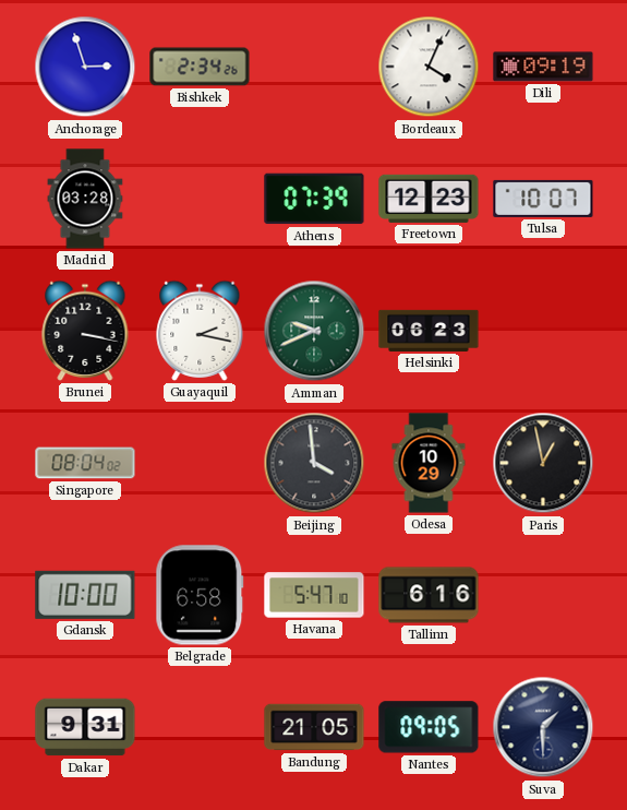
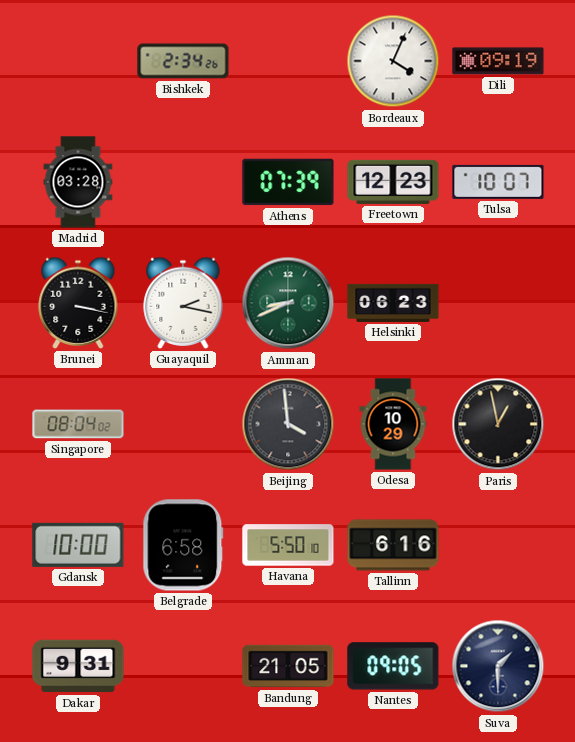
Anchorage: 2:57 -> none (85, 67)
Amman: 9:41 -> 8:41 (288, 303)
Havana: 5:47 -> 5:50 (288, 545)
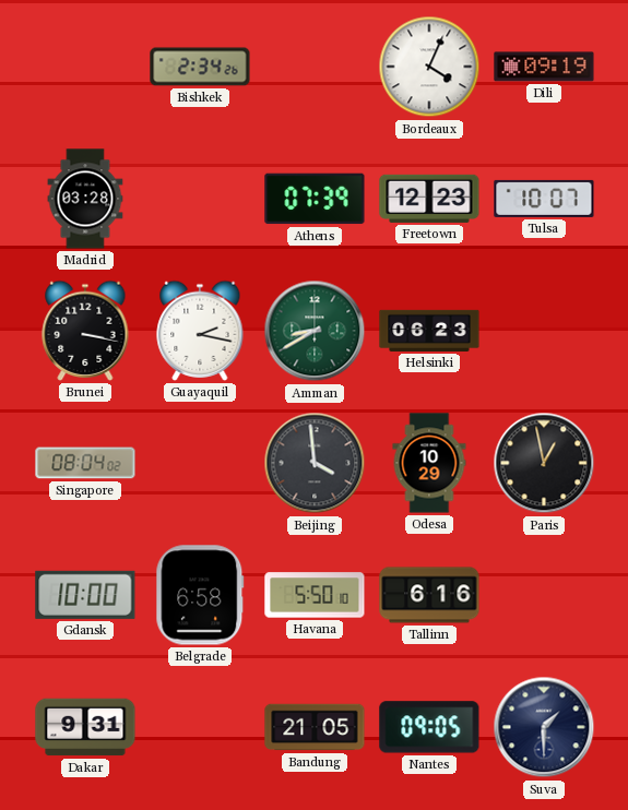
Amman: 8:41 -> 8:40 (315, 331)
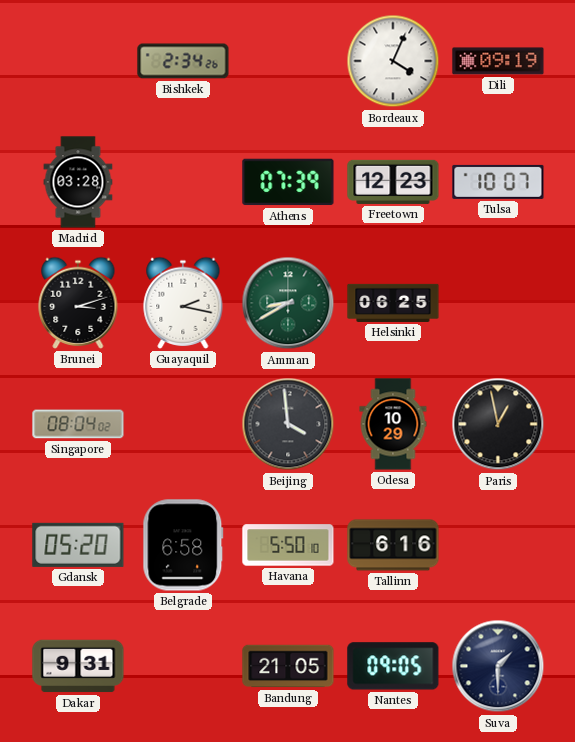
Brunei: 3:17 -> 3:12 (78, 303)
Helsinki: 06:23 -> 06:25 (393, 303)
Gdansk: 10:00 -> 05:20 (78, 545)
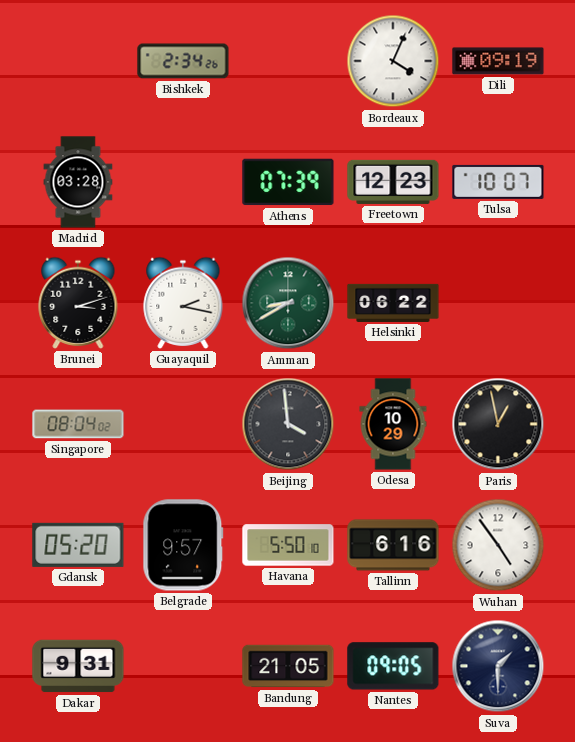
Helsinki: 06:25 -> 06:22 (393, 303)
Belgrade: 6:58 -> 9:57 (183, 545)
Wuhan: none -> 4:54 (498, 545)
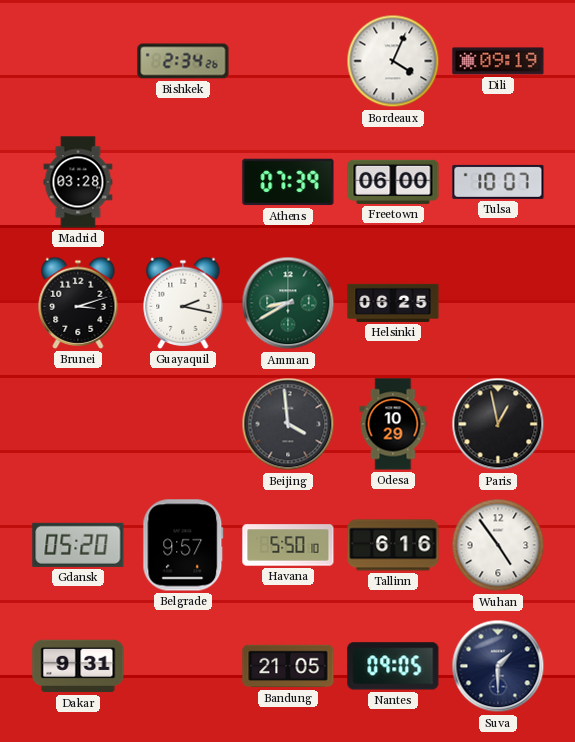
Freetown: 12:23 -> 06:00 (393, 182)
Helsinki: 06:22 -> 06:25 (393, 303)
Singapore: 08:04 -> none (78, 424)
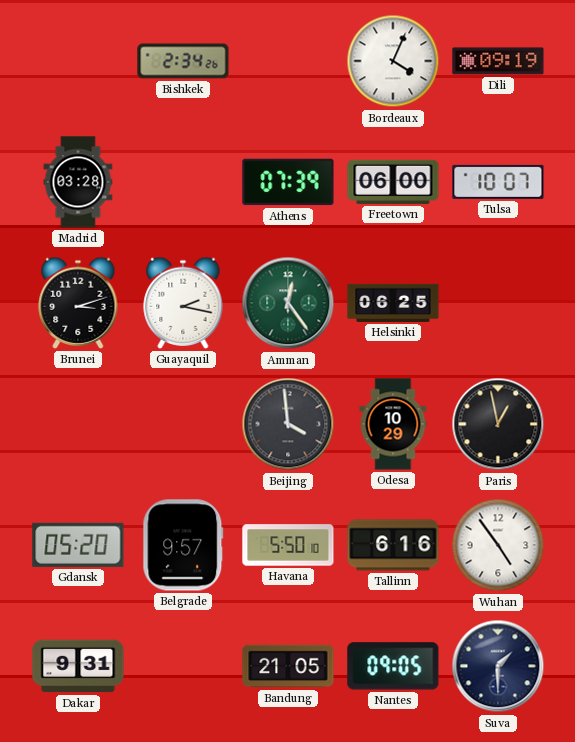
Amman: 8:40 -> 12:24 (288, 303)
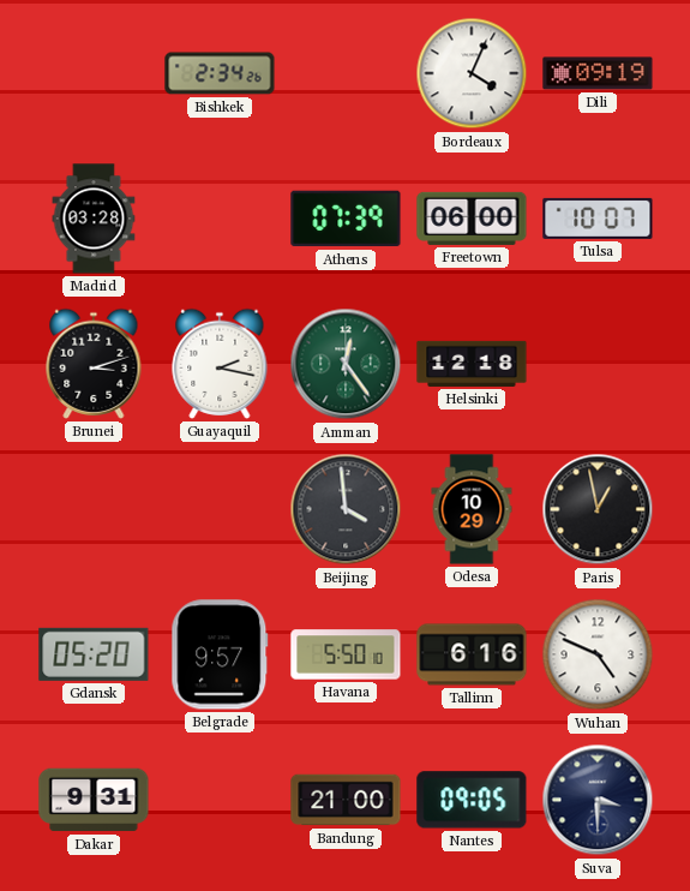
Helsinki: 06:25 -> 12:18 (472, 364)
Wuhan: 4:54 -> 4:49 (598, 654)
Bandung: 21:05 -> 21:00 (346, 800)
Suva: 1:30 -> 3:30 (598, 800)
